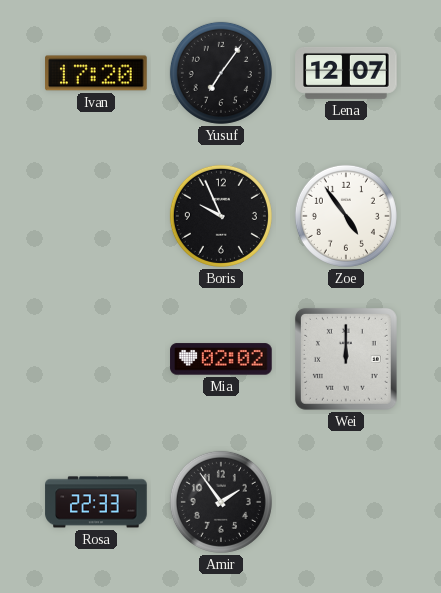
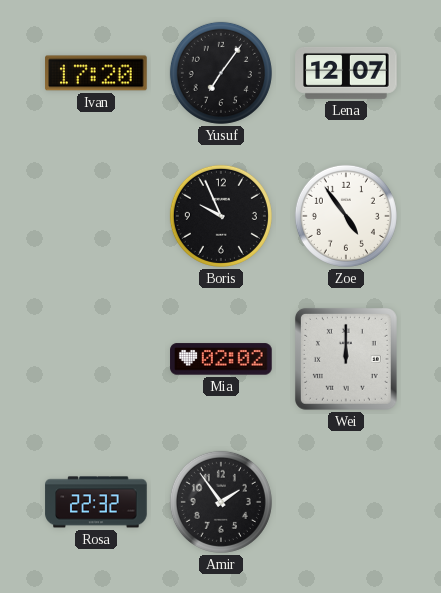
Rosa: 22:33 -> 22:32 (96, 502)
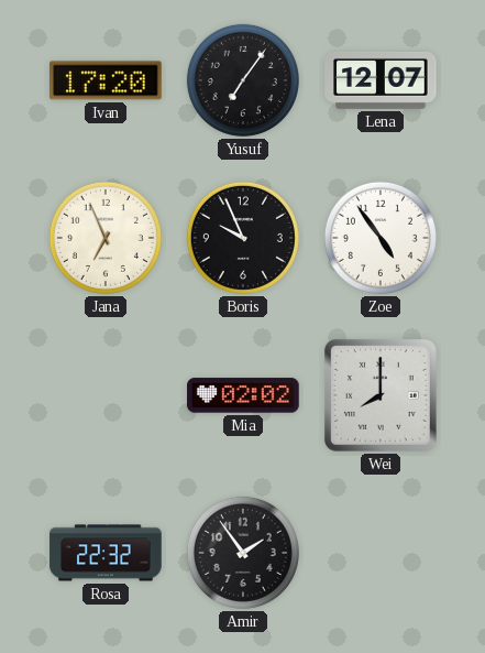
Jana: none -> 6:56 (106, 238)
Wei: 12:00 -> 8:00 (381, 395)
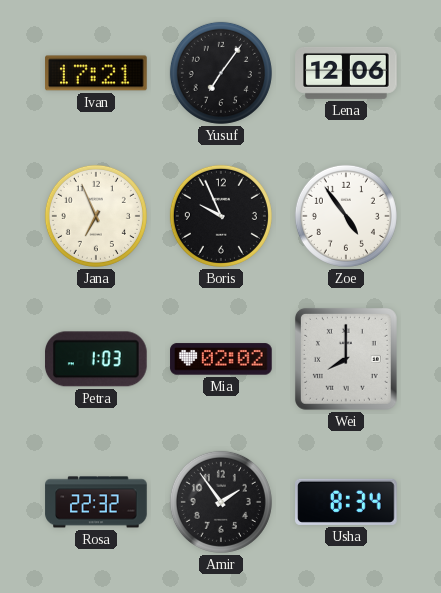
Ivan: 17:20 -> 17:21 (96, 73)
Lena: 12:07 -> 12:06 (346, 73)
Petra: none -> 1:03 (97, 359)
Usha: none -> 8:34 (346, 502)
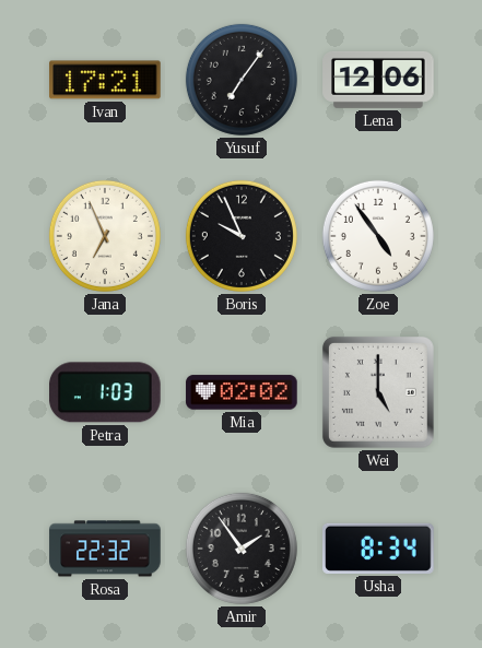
Wei: 8:00 -> 5:00 (378, 392)
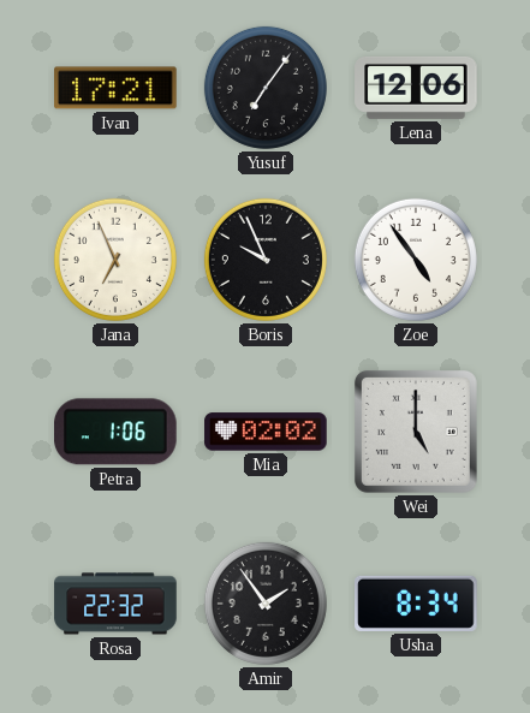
Petra: 1:03 -> 1:06 (117, 432)
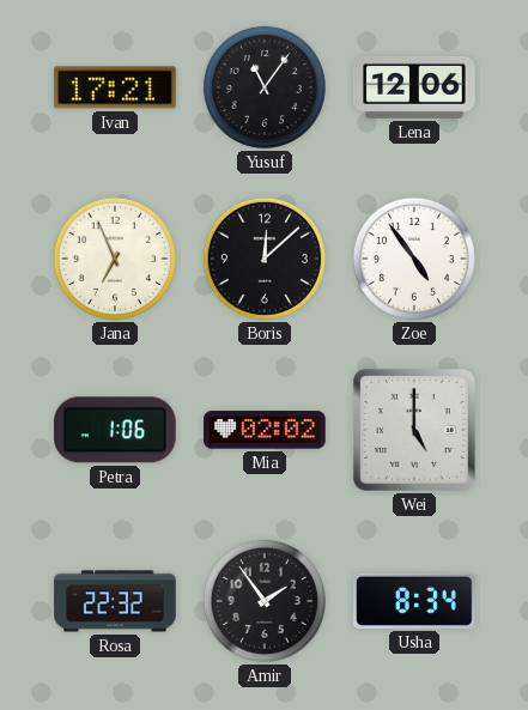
Yusuf: 7:06 -> 11:06 (265, 87)
Boris: 9:56 -> 12:08 (265, 259)
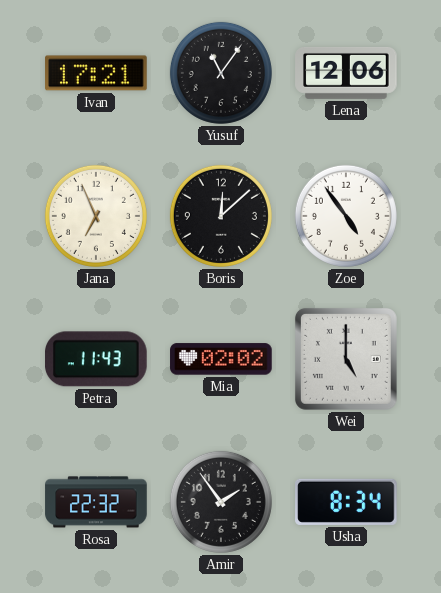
Petra: 1:06 -> 11:43 (97, 359)
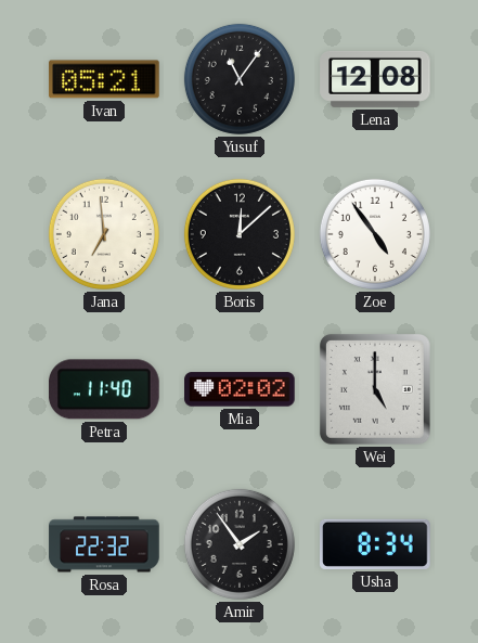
Ivan: 17:21 -> 05:21 (104, 79)
Lena: 12:06 -> 12:08 (375, 79)
Jana: 6:56 -> 6:59 (104, 234)
Petra: 11:43 -> 11:40 (105, 389)
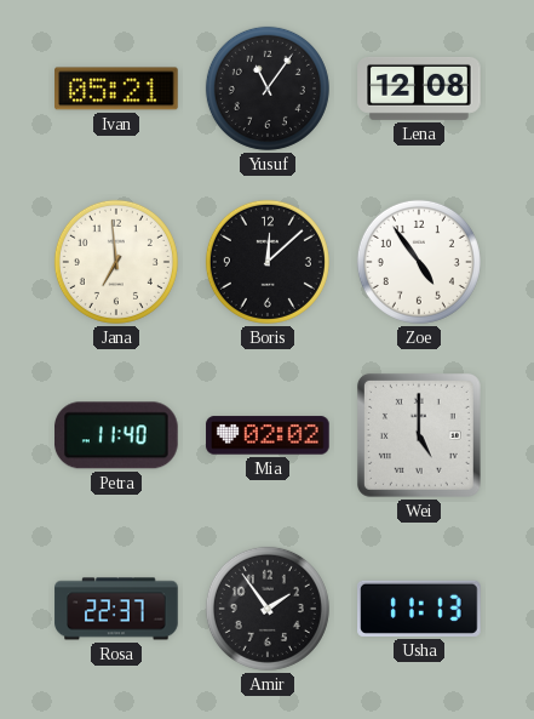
Rosa: 22:32 -> 22:37 (116, 609)
Usha: 8:34 -> 11:13 (419, 609)
